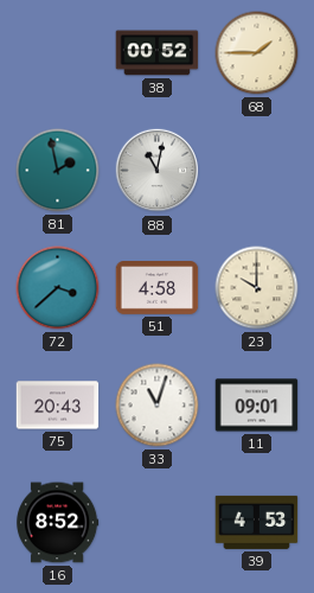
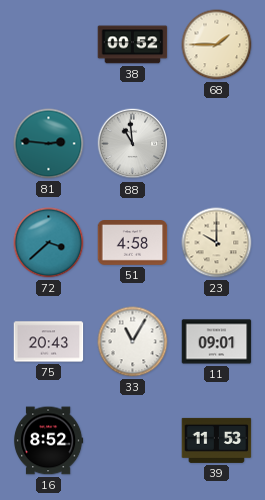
81: 1:58 -> 2:46 (49, 144)
88: 11:02 -> 10:59 (133, 144)
33: 11:03 -> 11:05 (133, 342)
39: 4:53 -> 11:53 (217, 440)
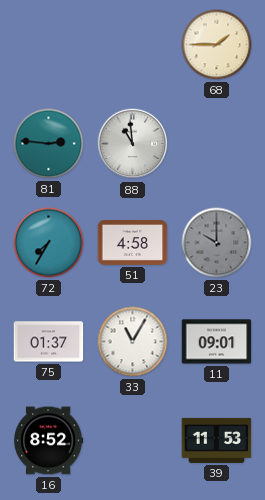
38: 00:52 -> none (133, 45)
72: 3:38 -> 7:35 (49, 243)
23 dial: cream -> grey (217, 243)
75: 20:43 -> 01:37 (49, 342)
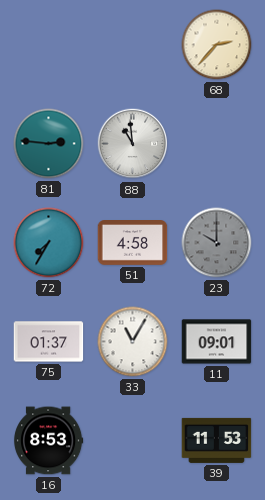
68: 1:45 -> 2:37 (217, 45)
16: 8:52 -> 8:53 (48, 441)
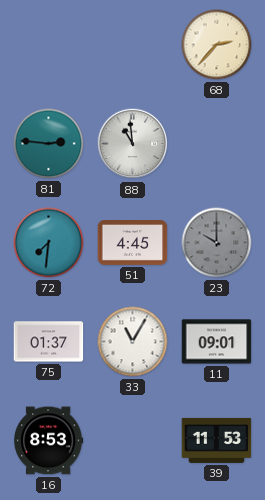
72: 7:35 -> 7:31 (49, 243)
51: 4:58 -> 4:45 (133, 243)
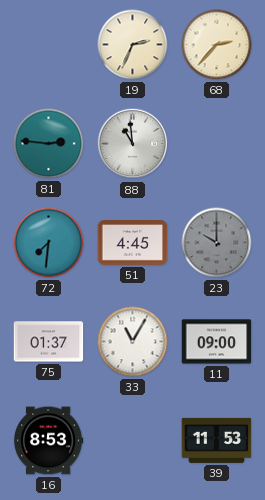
19: none -> 2:34 (133, 45)
11: 09:01 -> 09:00 (217, 342)
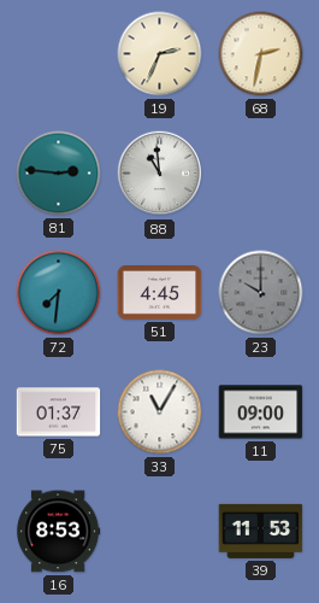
68: 2:37 -> 2:32 (261, 54)
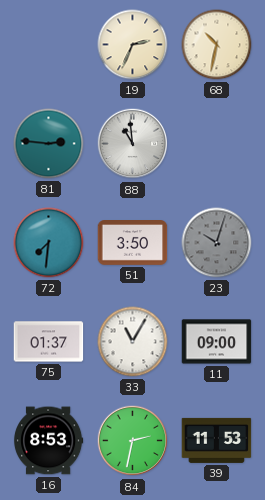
68: 2:32 -> 10:32 (217, 45)
51: 4:45 -> 3:50 (133, 243)
23: 10:00 -> 10:03 (217, 243)
84: none -> 2:32 (133, 441)
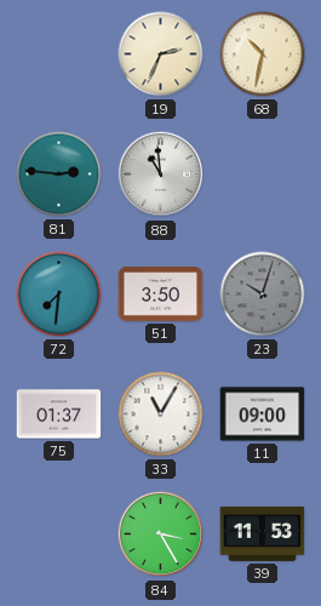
16: 8:53 -> none (48, 441)
84: 2:32 -> 3:25 (161, 534)
